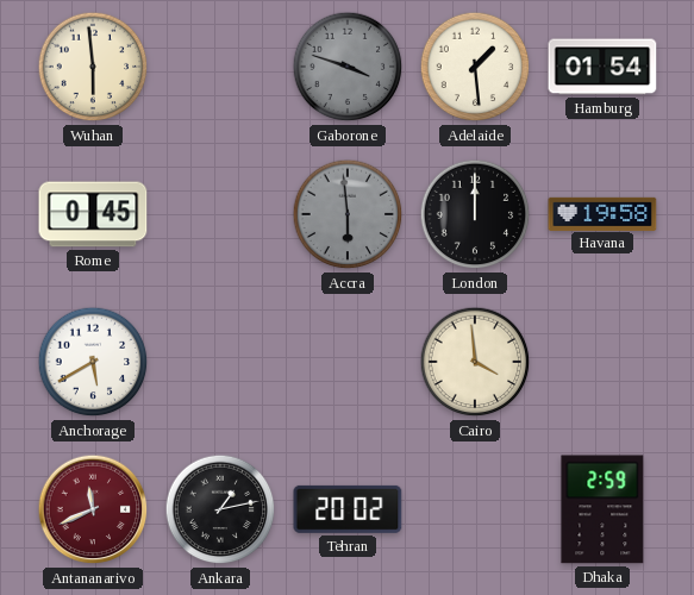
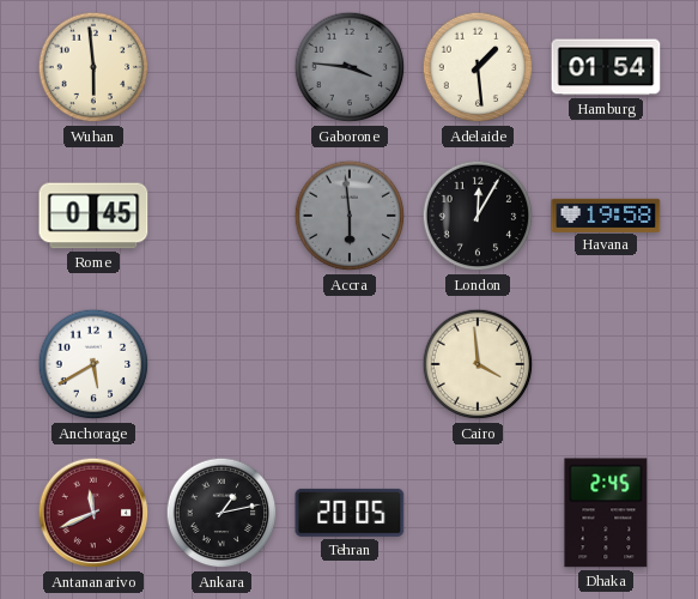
Gaborone: 3:48 -> 3:46 (350, 67)
London: 12:00 -> 12:05 (478, 216)
Tehran: 20:02 -> 20:05 (350, 513)
Dhaka: 2:59 -> 2:45 (606, 513)
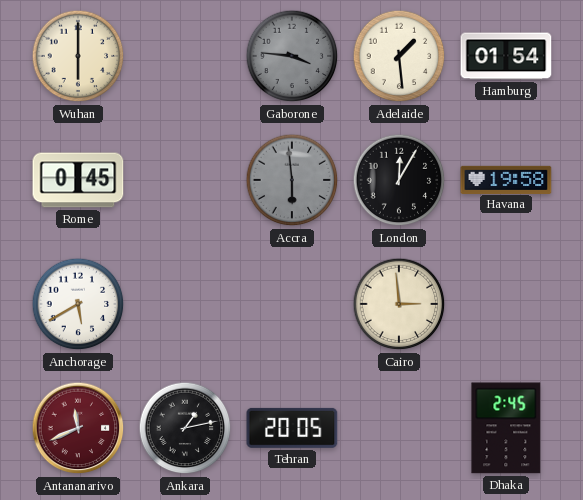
Wuhan: 5:59 -> 6:00 (78, 56)
Cairo: 3:59 -> 2:59 (399, 304)
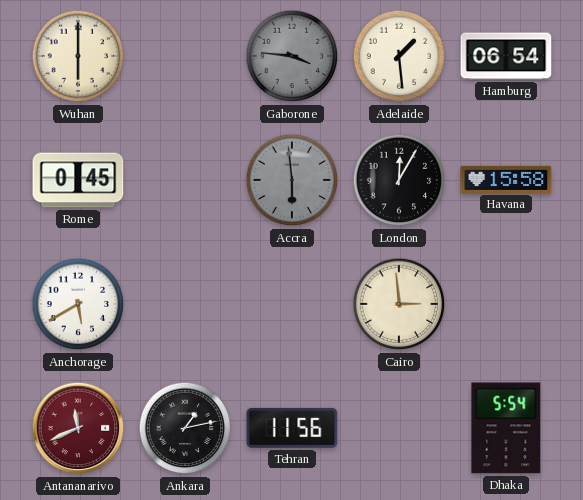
Hamburg: 01:54 -> 06:54 (506, 56)
Havana: 19:58 -> 15:58 (506, 179)
Tehran: 20:05 -> 11:56 (292, 428)
Dhaka: 2:45 -> 5:54 (506, 428)
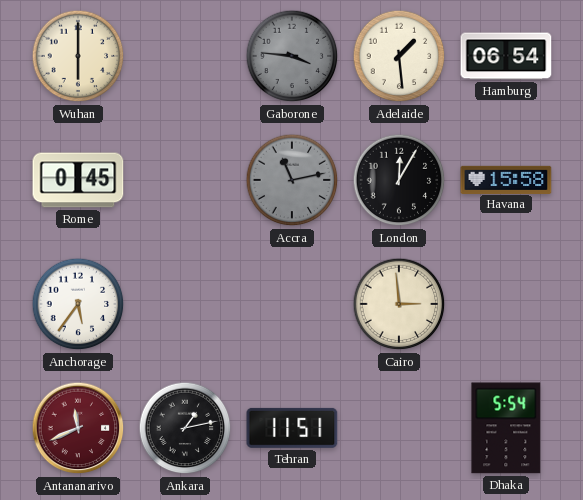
Accra: 5:59 -> 11:13 (292, 180)
Anchorage: 5:40 -> 5:36 (78, 304)
Tehran: 11:56 -> 11:51 (292, 428)
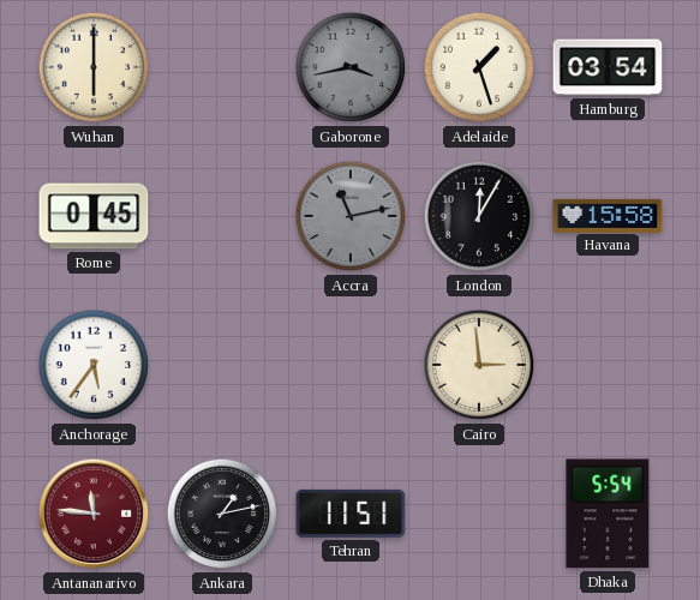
Gaborone: 3:46 -> 3:43 (351, 67)
Adelaide: 1:29 -> 1:27 (479, 67)
Hamburg: 06:54 -> 03:54 (608, 67)
Antananarivo: 11:41 -> 11:46 (94, 514)
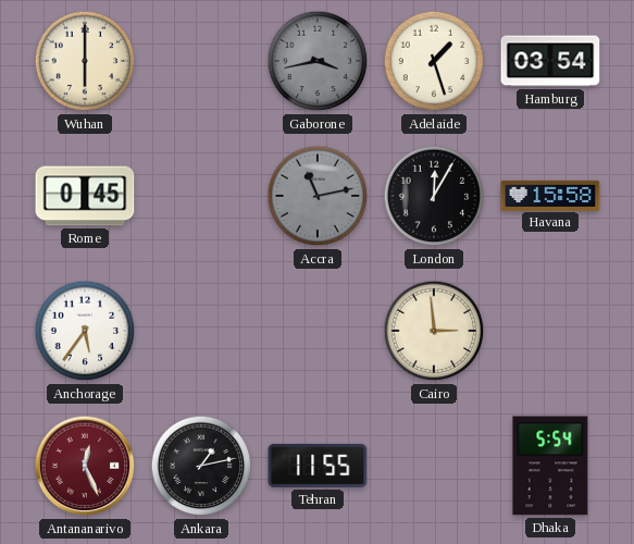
Antananarivo: 11:46 -> 12:26 (85, 466)
Tehran: 11:51 -> 11:55 (318, 466)
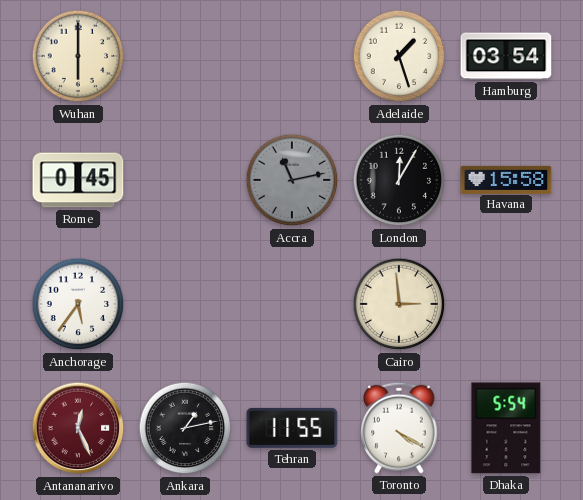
Gaborone: 3:43 -> none (318, 61)
Toronto: none -> 4:20 (399, 428)
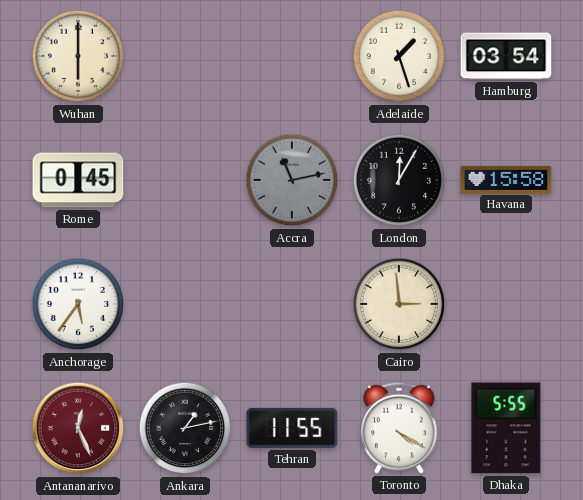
Dhaka: 5:54 -> 5:55 (506, 428)
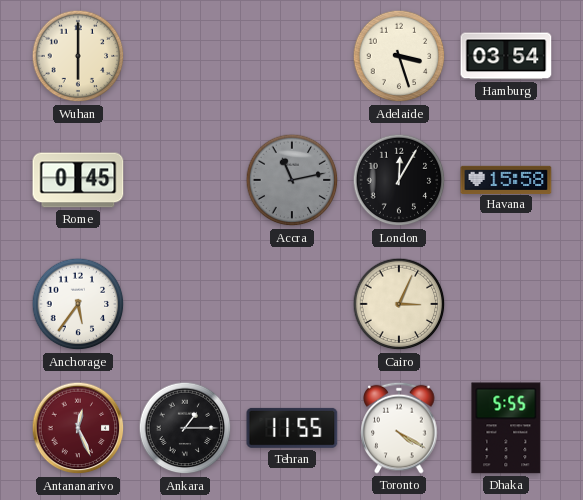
Adelaide: 1:27 -> 3:27 (399, 56)
Cairo: 2:59 -> 3:04 (399, 304)
Ankara: 1:13 -> 1:15 (185, 428)
